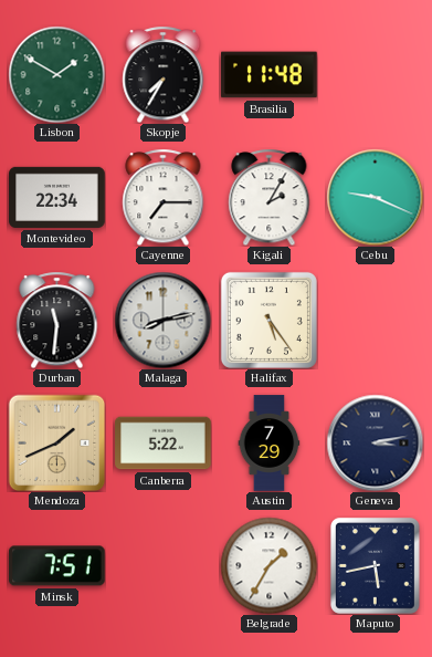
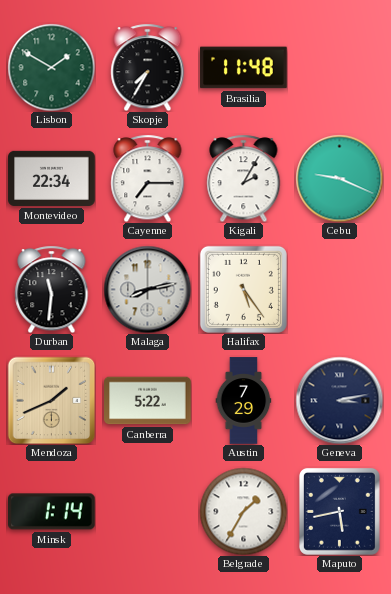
Minsk: 7:51 -> 1:14 (52, 512)
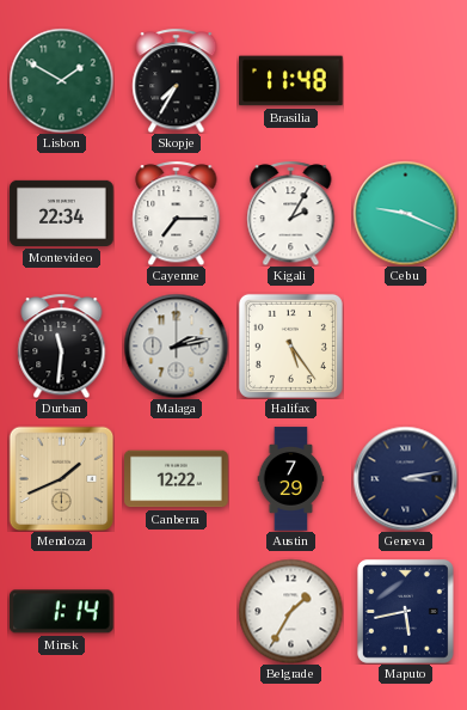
Malaga: 8:13 -> 2:13 (176, 345)
Canberra: 5:22 -> 12:22 (177, 479)
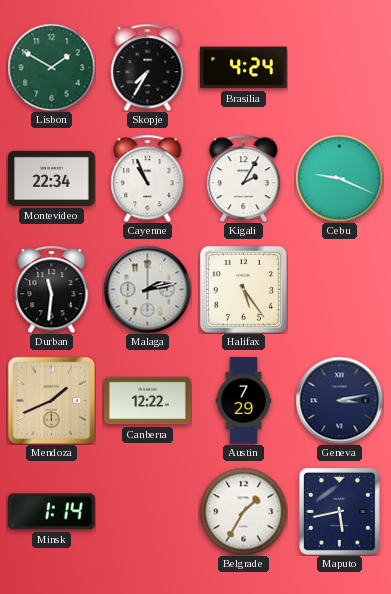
Brasilia: 11:48 -> 4:24 (244, 68)
Cayenne: 7:15 -> 10:56 (148, 178)
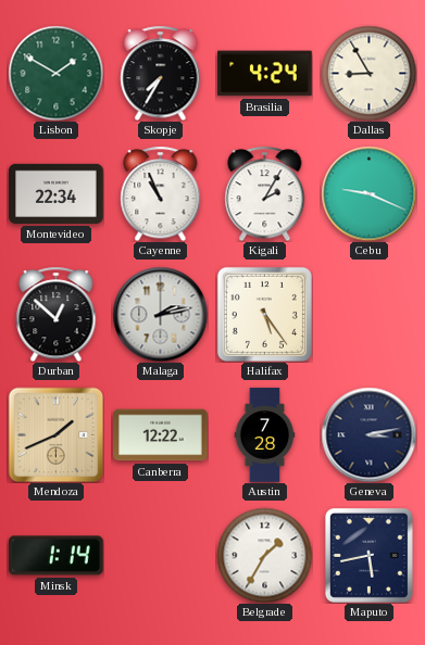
Dallas: none -> 8:55 (368, 73)
Durban: 11:31 -> 12:52 (57, 314)
Austin: 7:29 -> 7:28 (265, 435)
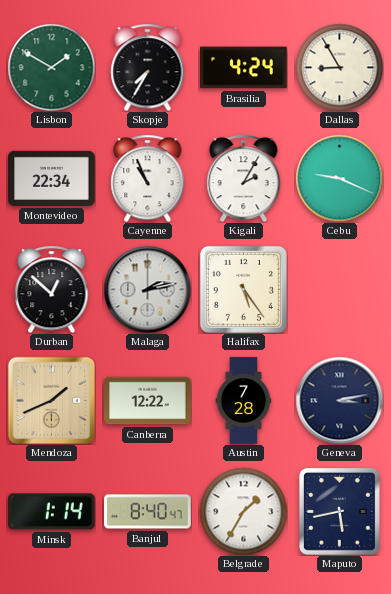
Banjul: none -> 8:40 (148, 512)
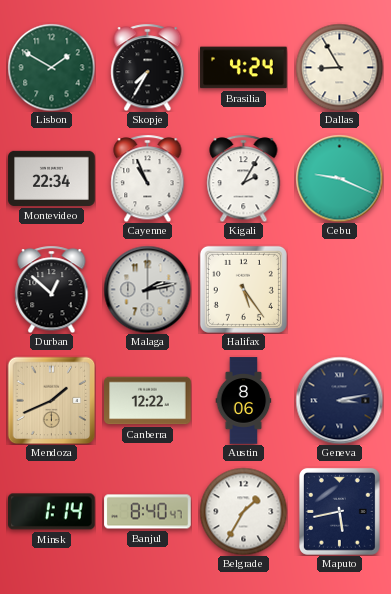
Austin: 7:28 -> 8:06 (244, 401)
